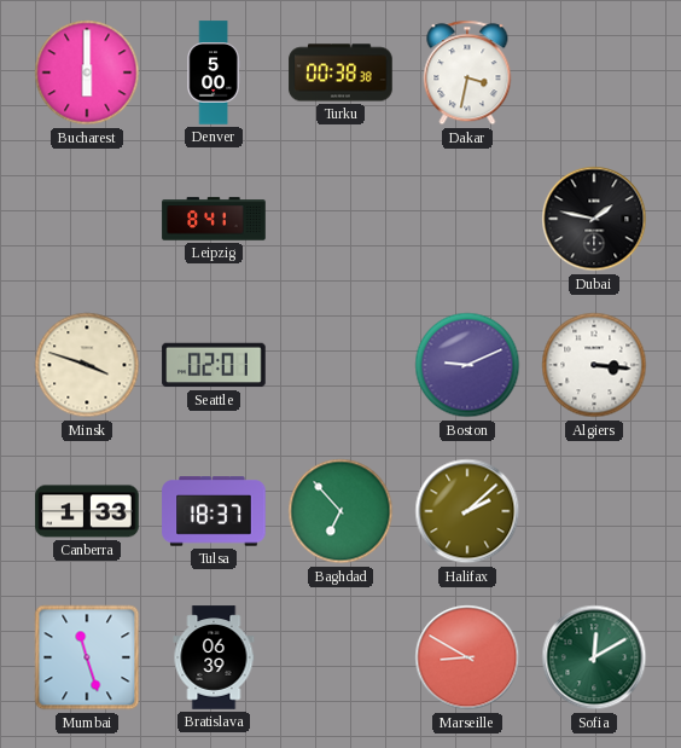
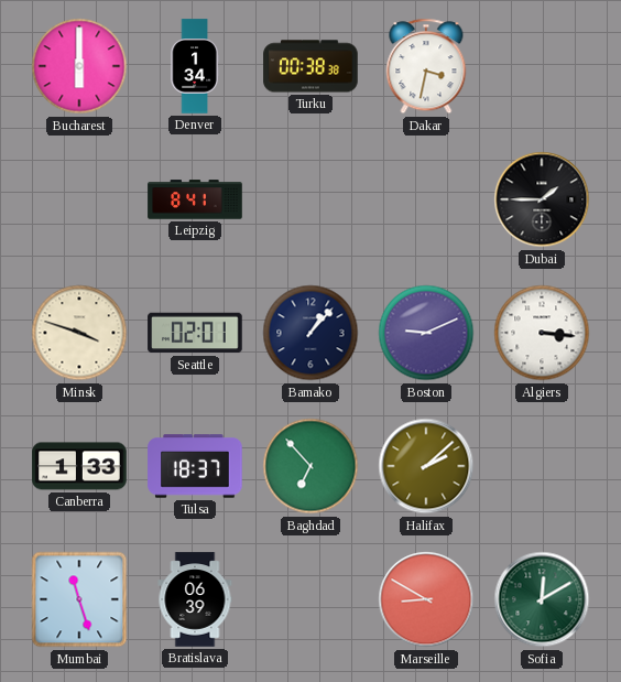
Denver: 5:00 -> 1:34 (195, 66)
Dubai: 1:47 -> 1:45 (542, 199)
Bamako: none -> 1:07 (310, 333)
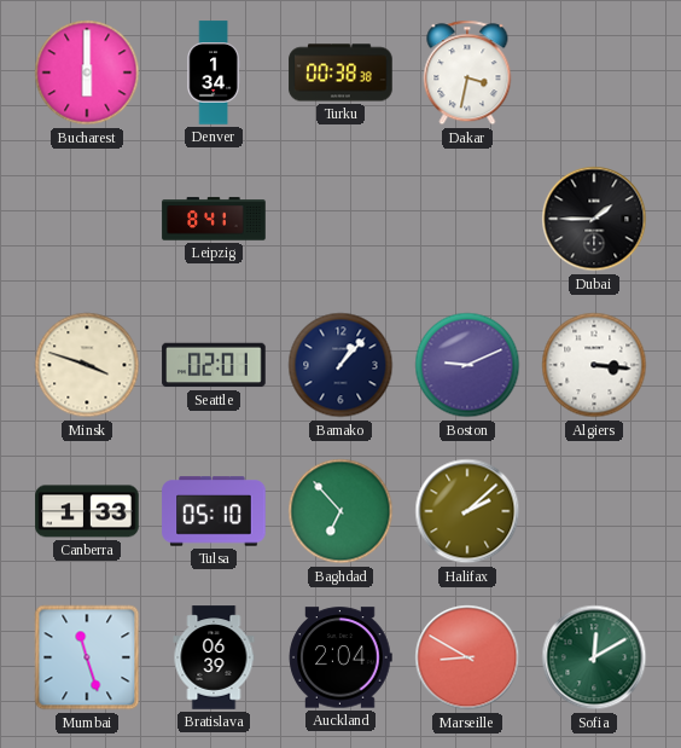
Tulsa: 18:37 -> 05:10 (214, 511)
Auckland: none -> 2:04 (340, 657)
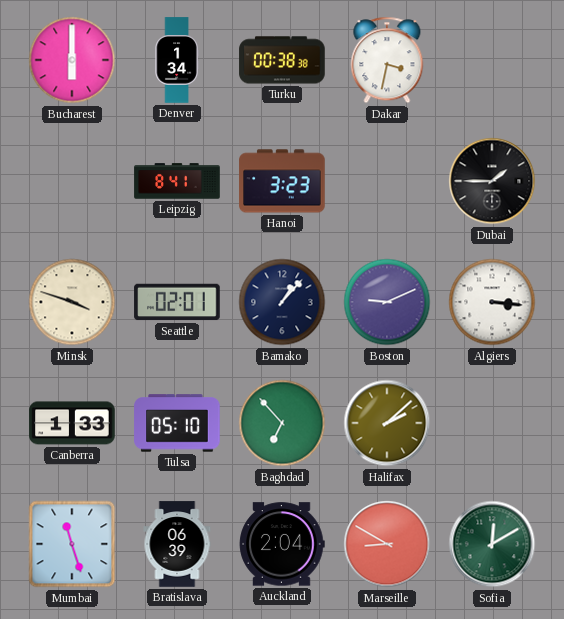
Hanoi: none -> 3:23 (282, 181)
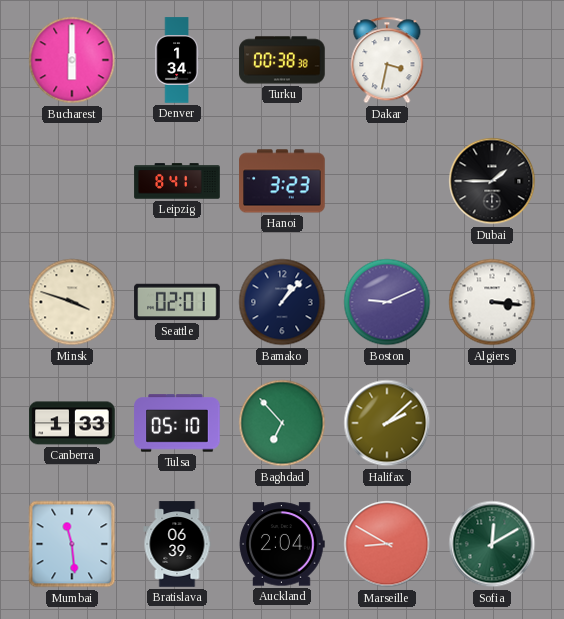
Mumbai: 11:27 -> 11:29 (72, 544)
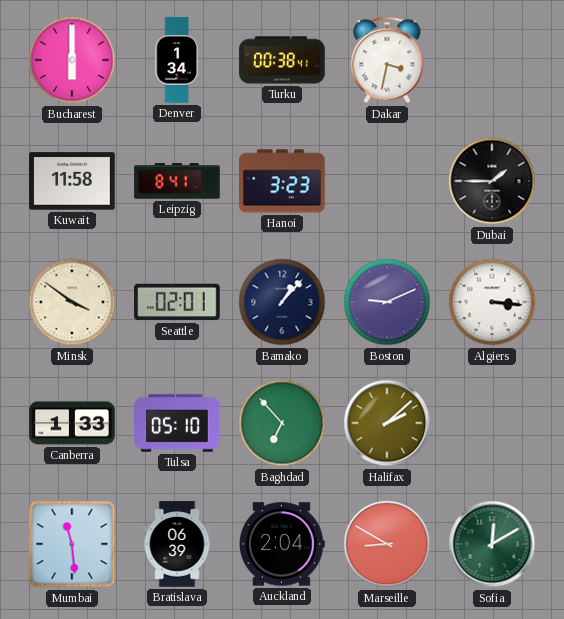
Turku: 00:38:38 -> 00:38:41 (282, 60)
Kuwait: none -> 11:58 (72, 181)
Minsk: 3:48 -> 3:51 (72, 302)
